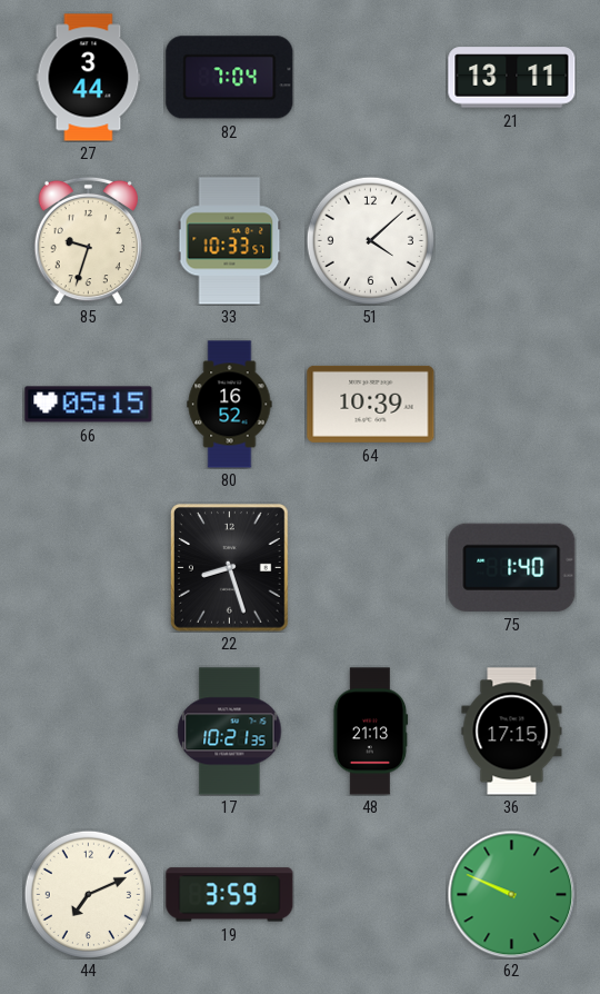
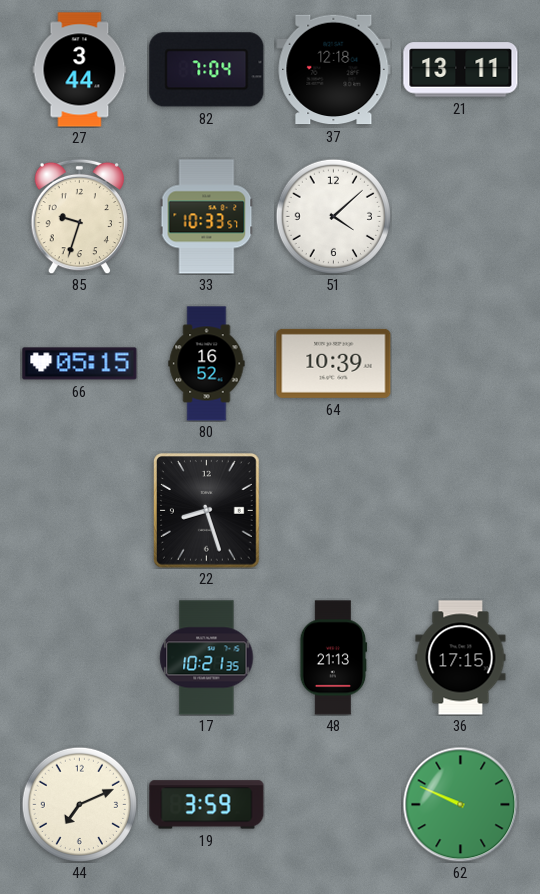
37: none -> 12:18 (334, 70)
75: 1:40 -> none (512, 567)
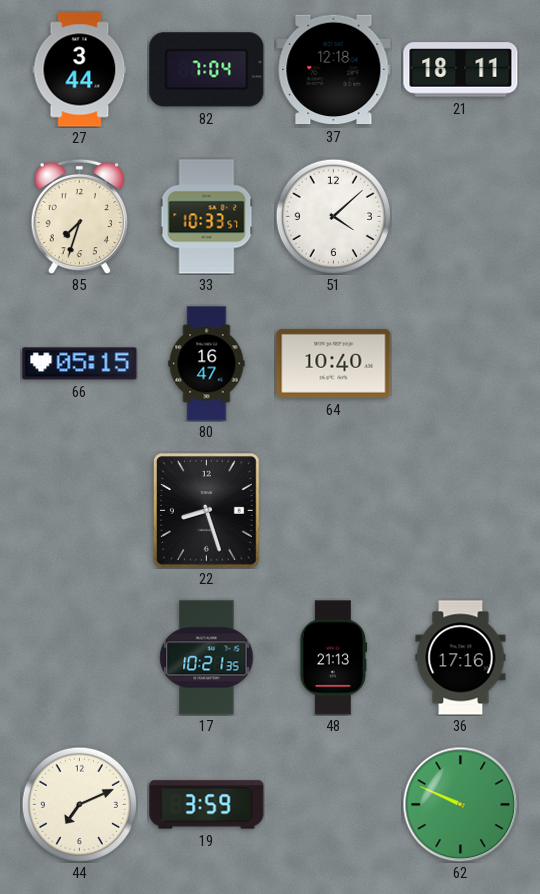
21: 13:11 -> 18:11 (461, 70)
85: 9:33 -> 7:33 (79, 216)
80: 16:52 -> 16:47 (207, 364)
64: 10:39 -> 10:40 (334, 363)
36: 17:15 -> 17:16 (461, 658)
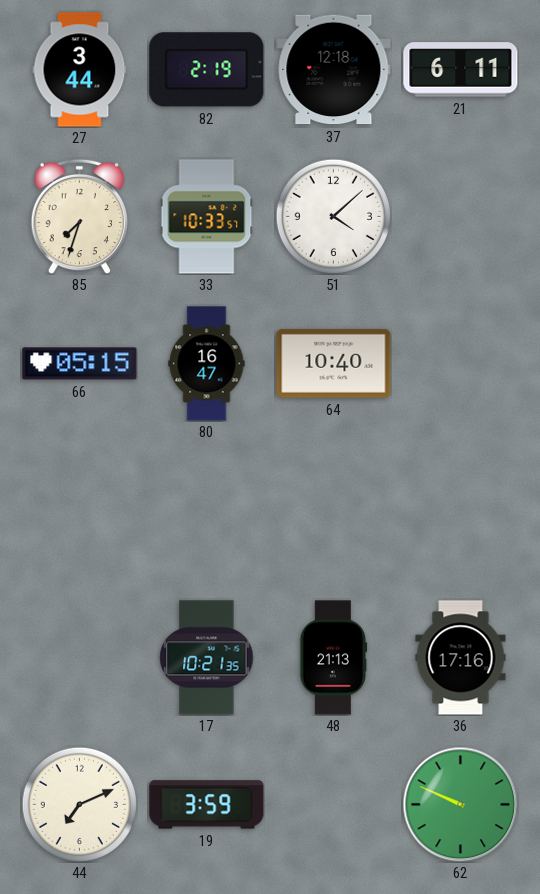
82: 7:04 -> 2:19 (207, 70)
21: 18:11 -> 6:11 (461, 70)
22: 8:27 -> none (207, 511)
